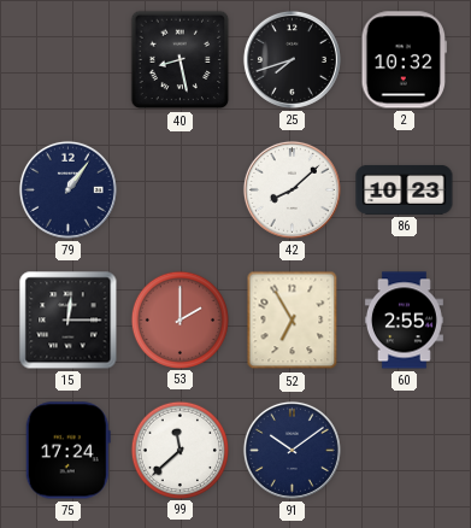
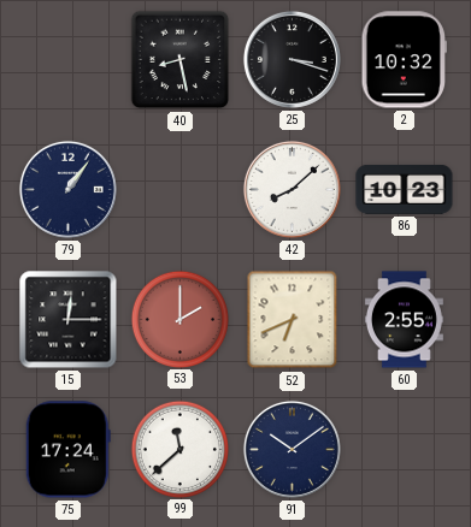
25: 7:42 -> 3:18 (292, 59)
52: 6:55 -> 6:41 (293, 320)
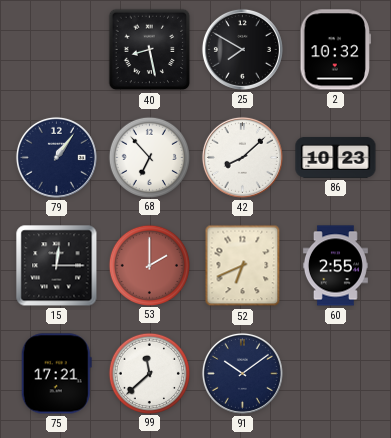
25: 3:18 -> 7:50 (242, 49)
68: none -> 6:53 (149, 157)
75: 17:24 -> 17:21 (56, 374)
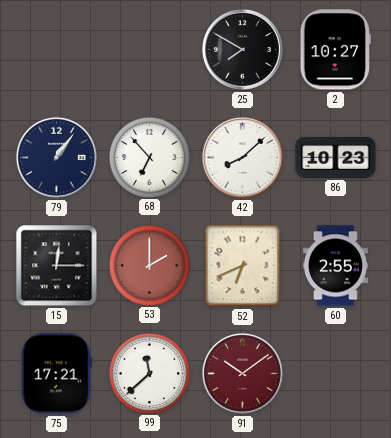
40: 8:28 -> none (150, 50)
2: 10:32 -> 10:27 (335, 50)
91 dial: navy -> burgundy (242, 373)
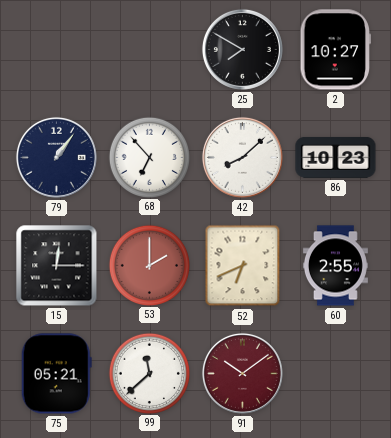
75: 17:21 -> 05:21 (56, 374)
